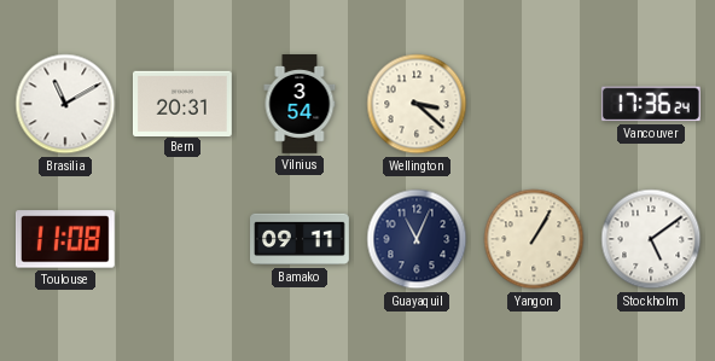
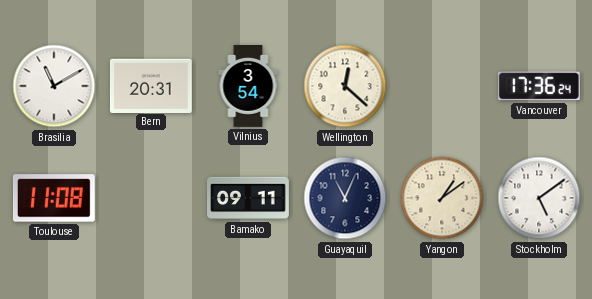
Wellington: 3:22 -> 12:22 (345, 86)
Yangon: 1:05 -> 1:09 (442, 198)
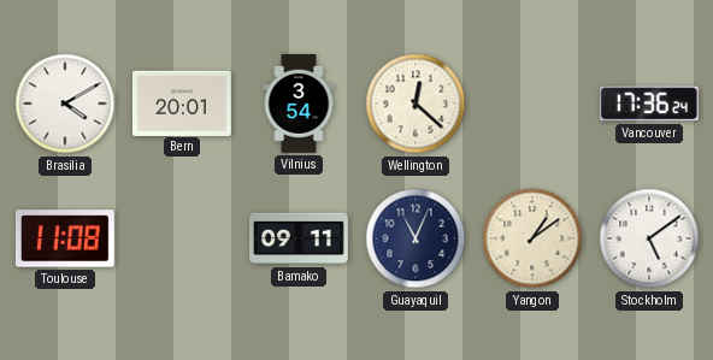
Brasilia: 11:10 -> 4:10 (65, 104)
Bern: 20:31 -> 20:01 (182, 102)
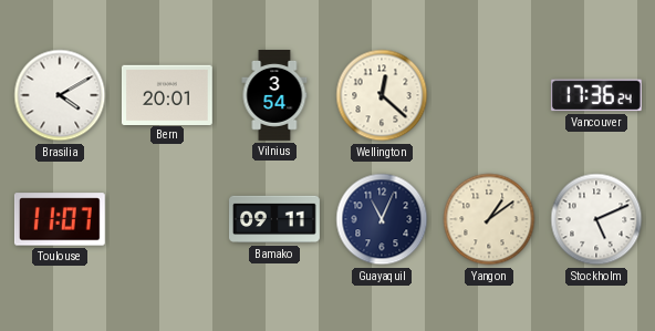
Toulouse: 11:08 -> 11:07 (60, 219)
Stockholm: 5:09 -> 5:11 (596, 219)
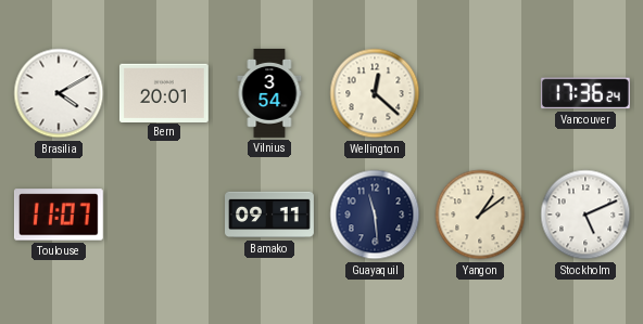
Guayaquil: 11:04 -> 11:29 (375, 215)
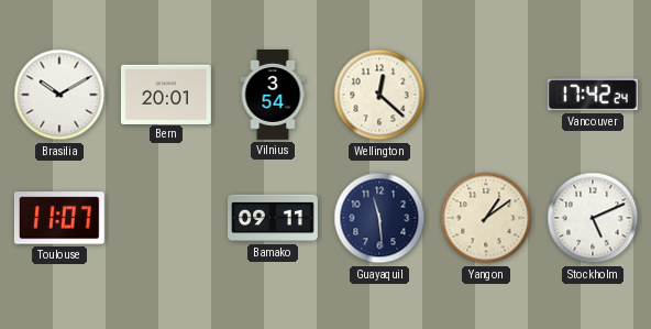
Brasilia: 4:10 -> 10:10 (59, 95)
Vancouver: 17:36 -> 17:42 (593, 95)
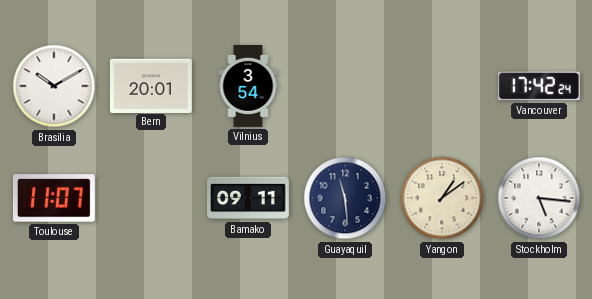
Wellington: 12:22 -> none (379, 95)
Stockholm: 5:11 -> 5:16 (539, 198)
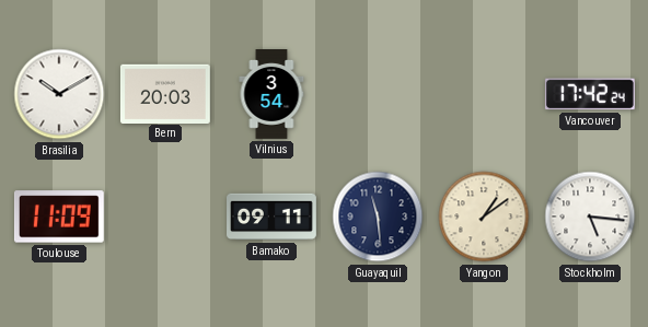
Bern: 20:01 -> 20:03 (165, 93)
Toulouse: 11:07 -> 11:09 (59, 217)
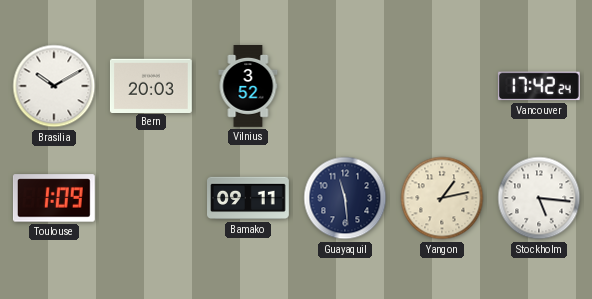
Vilnius: 3:54 -> 3:52 (248, 87)
Toulouse: 11:09 -> 1:09 (54, 198)
Yangon: 1:09 -> 1:13 (442, 198)
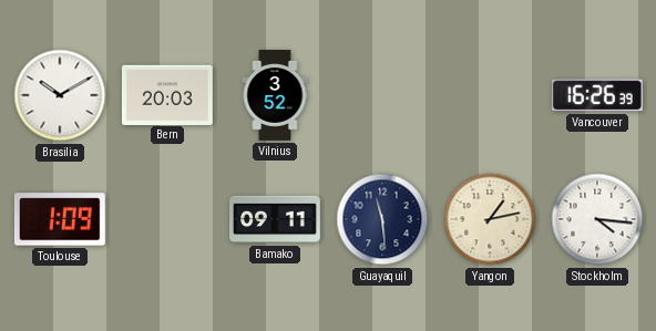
Vancouver: 17:42 -> 16:26 (597, 95)
Stockholm: 5:16 -> 4:16 (597, 219)
